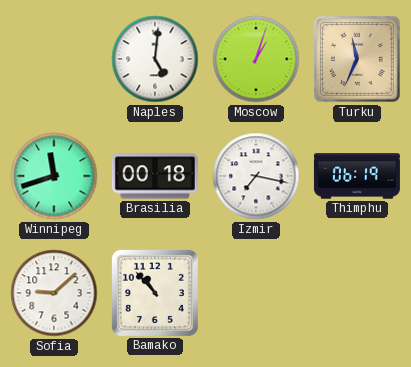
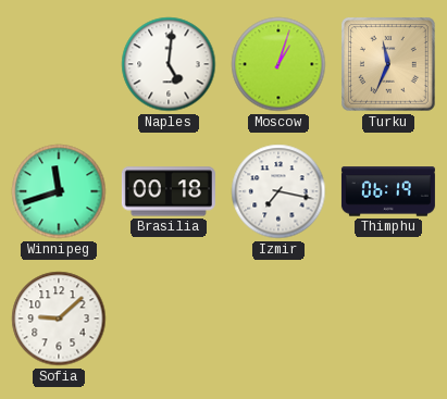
Bamako: 10:53 -> none (155, 293)
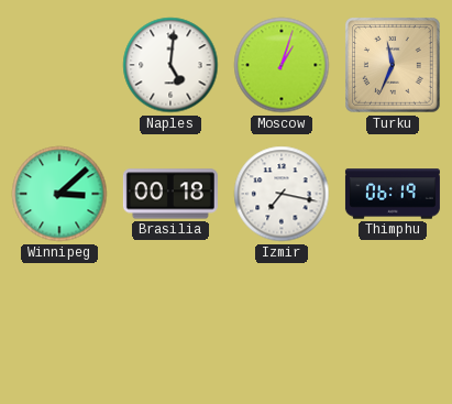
Winnipeg: 11:42 -> 3:08 (59, 194)
Sofia: 9:08 -> none (59, 319)
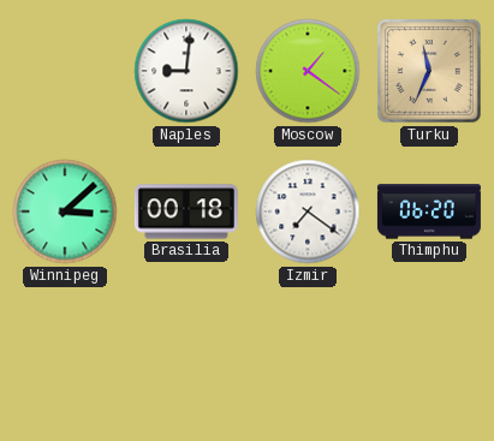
Naples: 5:01 -> 9:01 (186, 71)
Moscow: 1:03 -> 1:21 (308, 71)
Izmir: 7:17 -> 7:21 (308, 211)
Thimphu: 06:19 -> 06:20 (429, 211)
